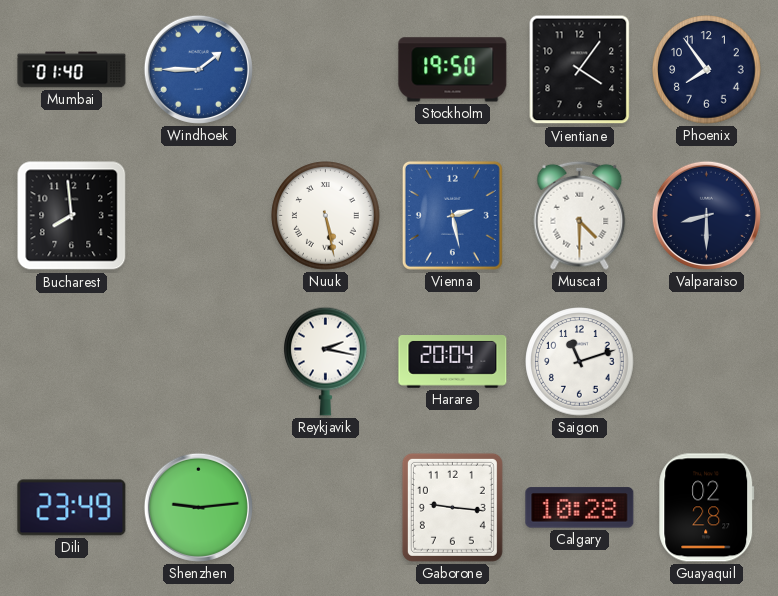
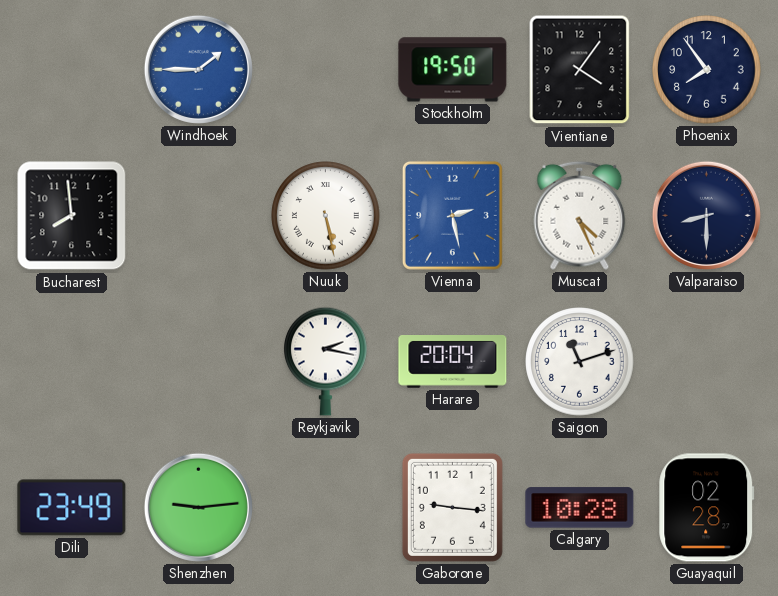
Mumbai: 01:40 -> none (72, 70)
Muscat: 4:30 -> 4:26 (580, 215)
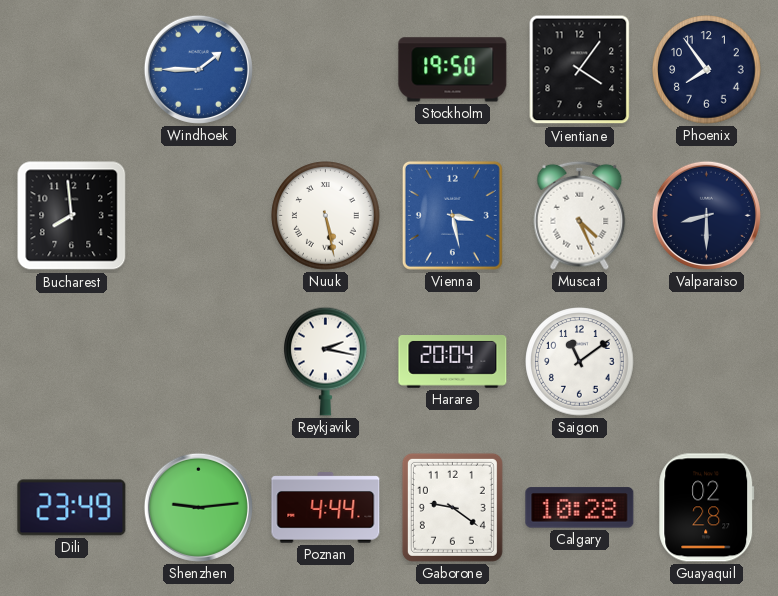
Vienna: 2:28 -> 3:28 (452, 215)
Saigon: 11:12 -> 11:09 (580, 362)
Poznan: none -> 4:44 (326, 508)
Gaborone: 9:16 -> 9:21 (452, 507)
